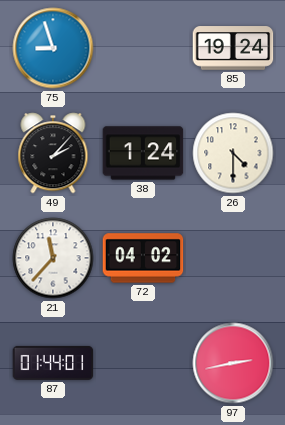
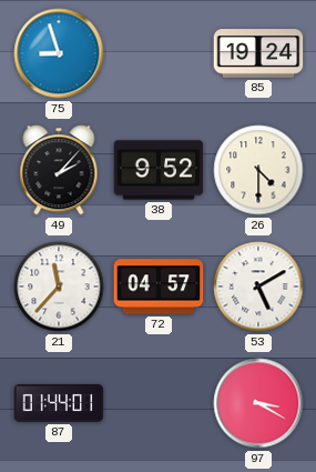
38: 1:24 -> 9:52 (159, 170)
72: 04:02 -> 04:57 (159, 287)
53: none -> 5:10 (258, 287)
97: 2:43 -> 3:20 (258, 403)
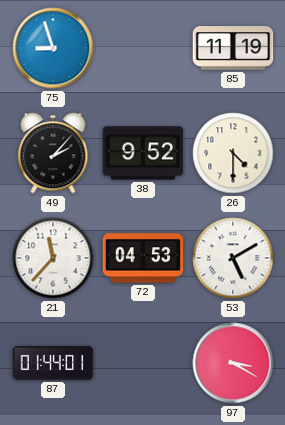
85: 19:24 -> 11:19 (233, 48)
72: 04:57 -> 04:53 (143, 258)
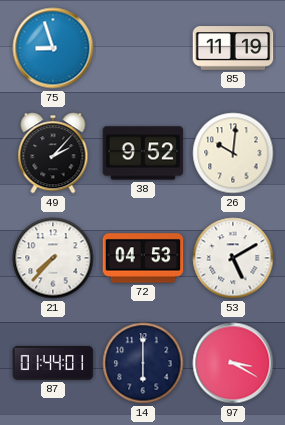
26: 4:30 -> 10:01 (233, 153)
21: 11:37 -> 7:37 (53, 258)
14: none -> 6:00 (143, 363)
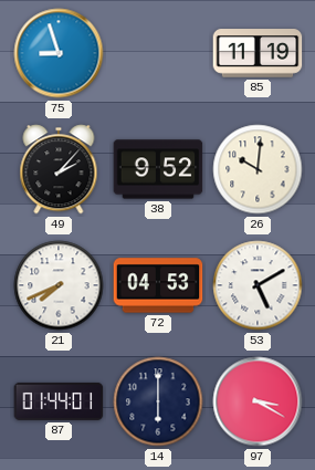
21: 7:37 -> 7:41 (59, 285)
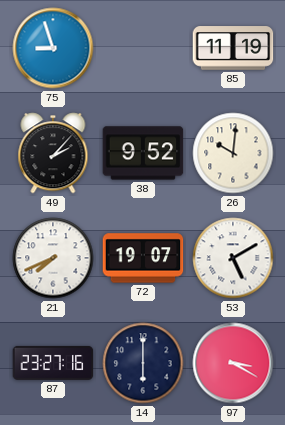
72: 04:53 -> 19:07 (143, 258)
87: 01:44 -> 23:27 (53, 363)
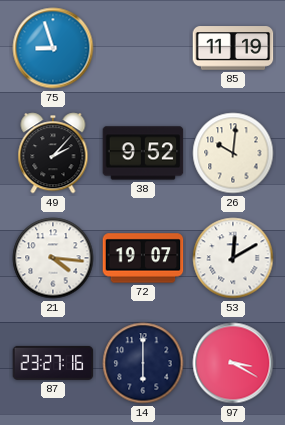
21: 7:41 -> 4:16 (53, 258)
53: 5:10 -> 12:10 (233, 258)
